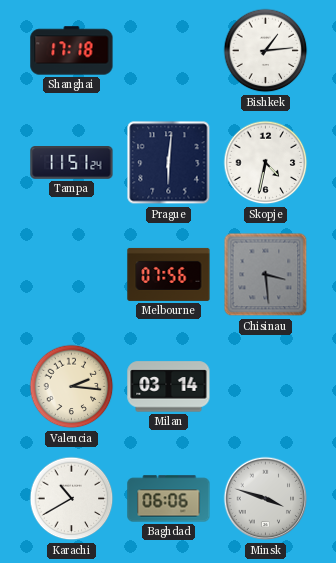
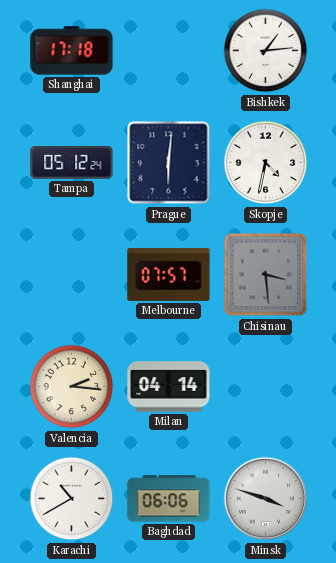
Tampa: 11:51 -> 05:12 (72, 163)
Melbourne: 07:56 -> 07:57 (169, 274)
Milan: 03:14 -> 04:14 (169, 387)
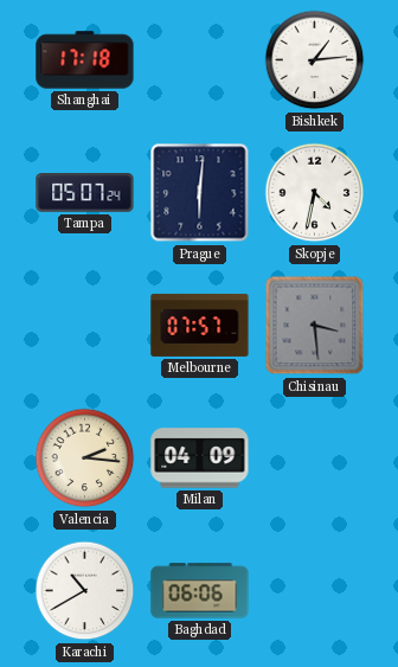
Tampa: 05:12 -> 05:07 (85, 193)
Milan: 04:14 -> 04:09 (200, 458)
Minsk: 3:48 -> none (266, 499)
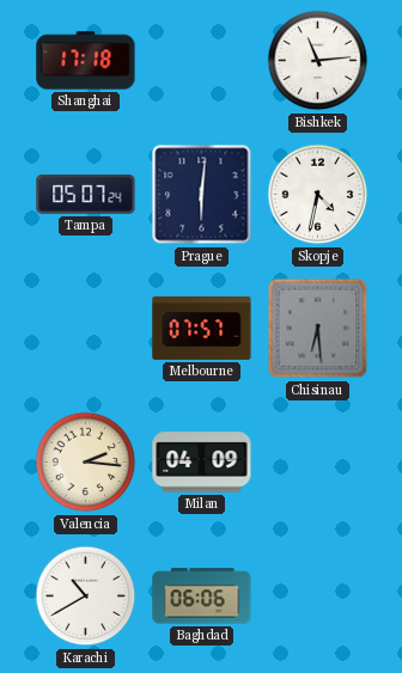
Bishkek: 1:14 -> 11:14 (318, 61)
Chisinau: 3:29 -> 6:29 (318, 329)
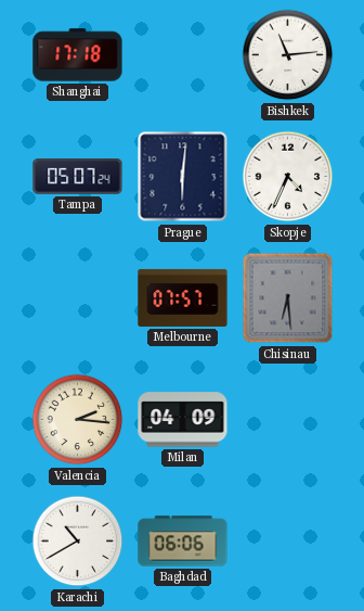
Skopje: 4:32 -> 4:34 (288, 177)
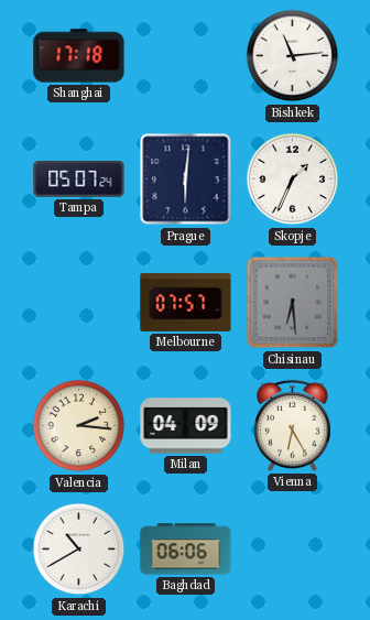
Skopje: 4:34 -> 1:34 (293, 180)
Vienna: none -> 6:25 (292, 425)
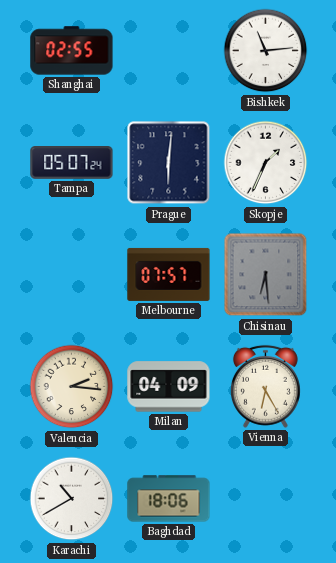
Shanghai: 17:18 -> 02:55 (72, 51)
Baghdad: 06:06 -> 18:06 (169, 499)
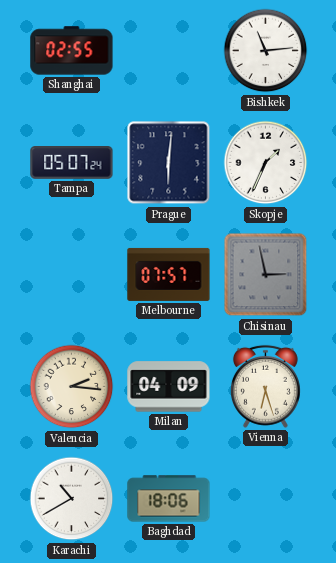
Chisinau: 6:29 -> 2:58 (266, 275)
Vienna: 6:25 -> 6:27 (265, 386)
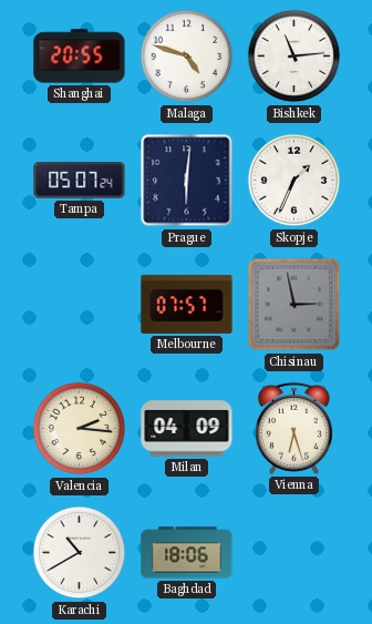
Shanghai: 02:55 -> 20:55 (80, 57)
Malaga: none -> 4:48 (187, 57)
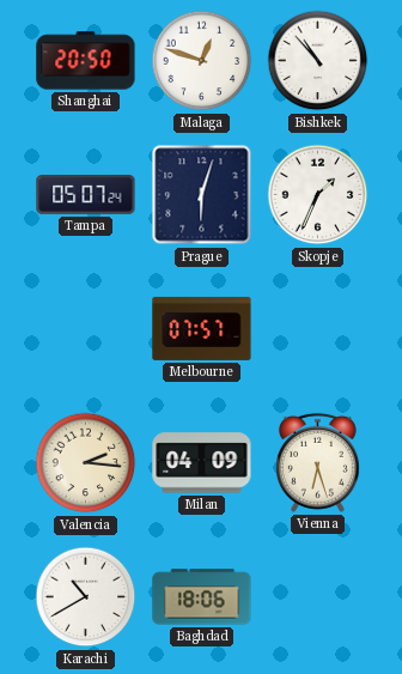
Shanghai: 20:55 -> 20:50 (86, 61)
Malaga: 4:48 -> 12:48 (202, 61)
Bishkek: 11:14 -> 10:53 (318, 61)
Prague: 6:01 -> 6:03 (202, 195)
Chisinau: 2:58 -> none (294, 305)
